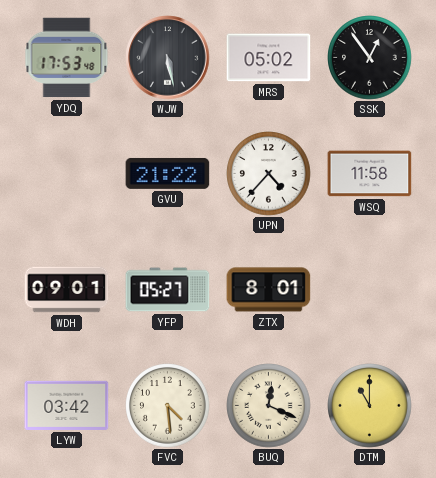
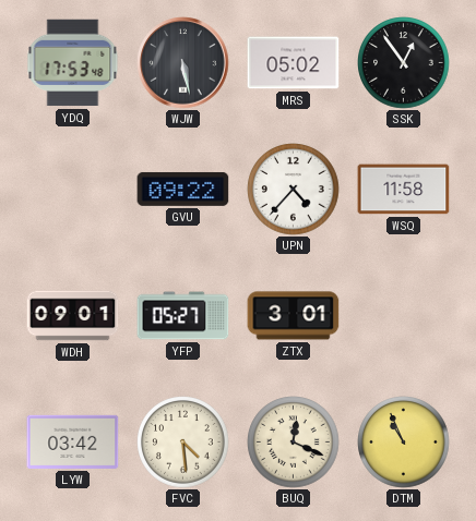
GVU: 21:22 -> 09:22 (183, 189)
ZTX: 8:01 -> 3:01 (294, 316)
DTM: 11:00 -> 10:56 (404, 443)
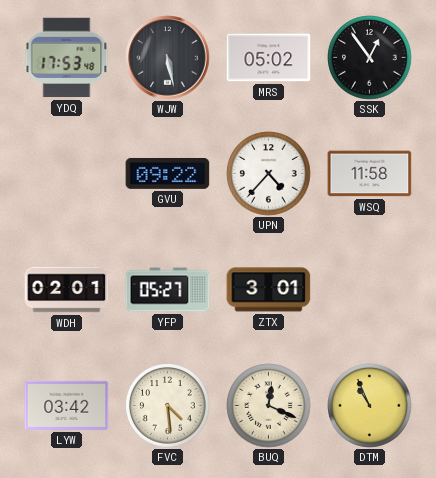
WDH: 09:01 -> 02:01 (67, 290)
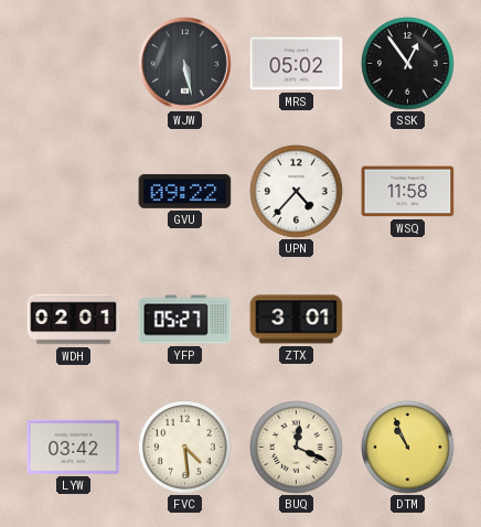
YDQ: 17:53 -> none (67, 58)
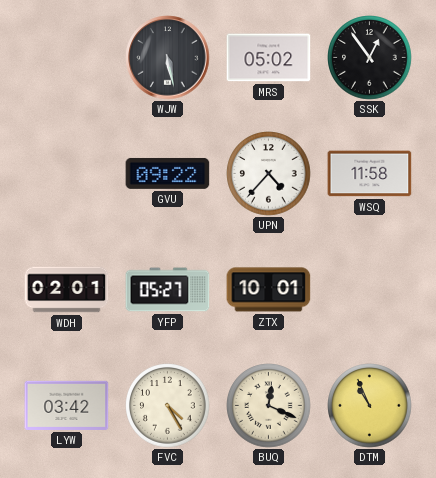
ZTX: 3:01 -> 10:01 (269, 290)
FVC: 4:29 -> 4:25 (168, 406)
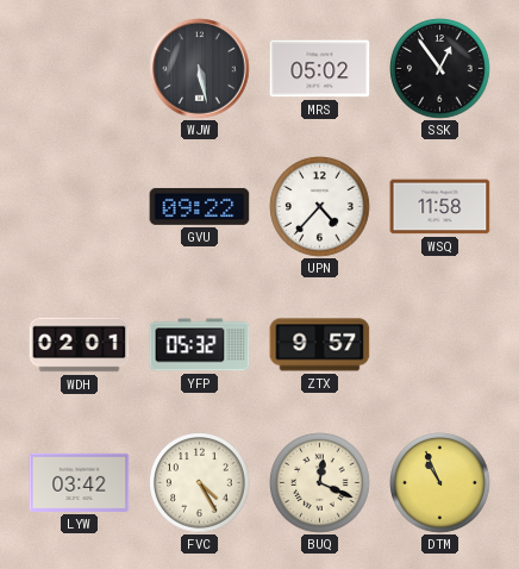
YFP: 05:27 -> 05:32 (200, 345)
ZTX: 10:01 -> 9:57 (320, 345)
